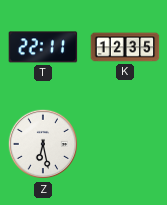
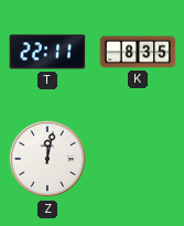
K: 12:35 -> 8:35 (138, 52)
Z: 6:28 -> 12:02 (47, 159)
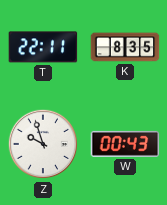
Z: 12:02 -> 9:57 (43, 144)
W: none -> 00:43 (125, 144)
